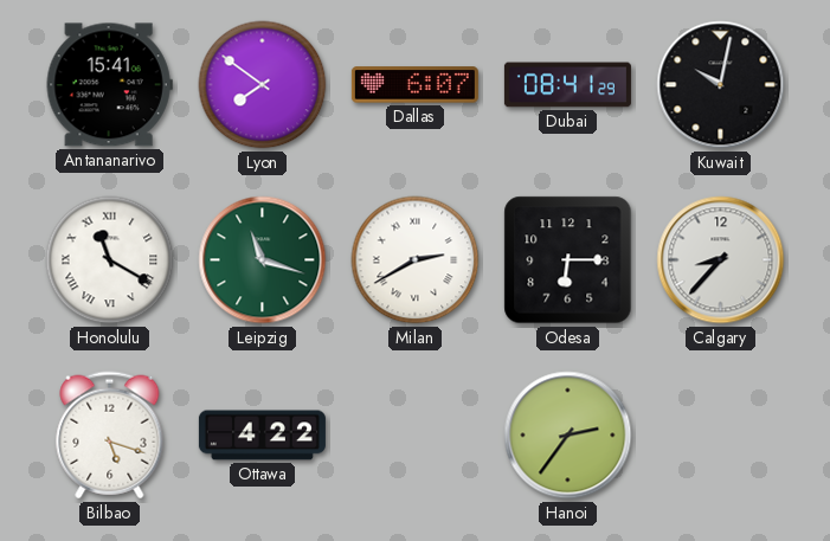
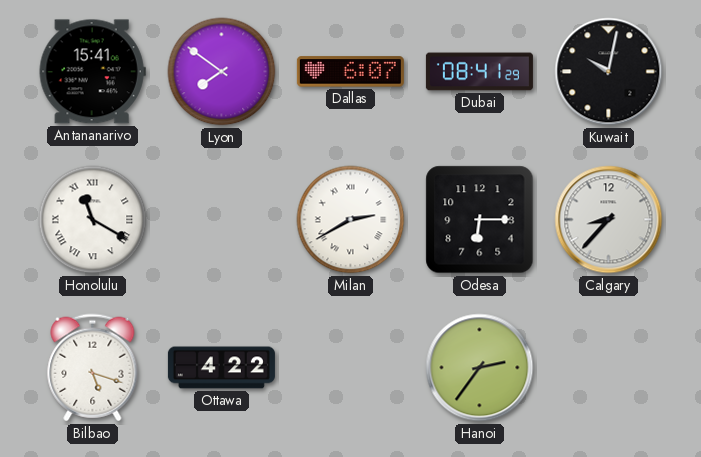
Leipzig: 11:18 -> none (263, 260)
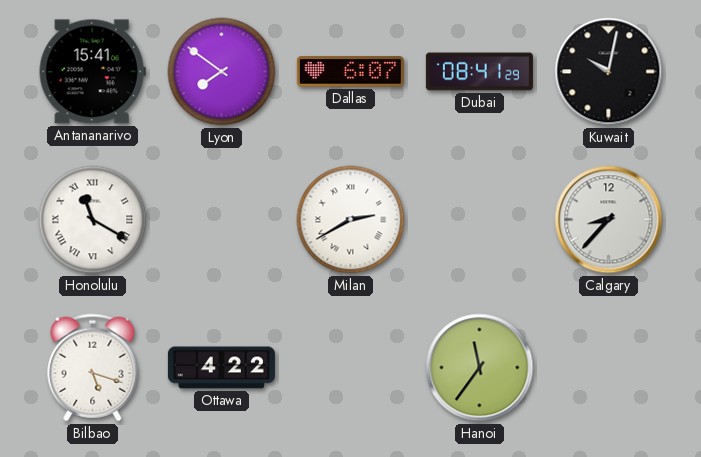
Odesa: 6:15 -> none (480, 220)
Hanoi: 2:36 -> 11:36 (480, 368)
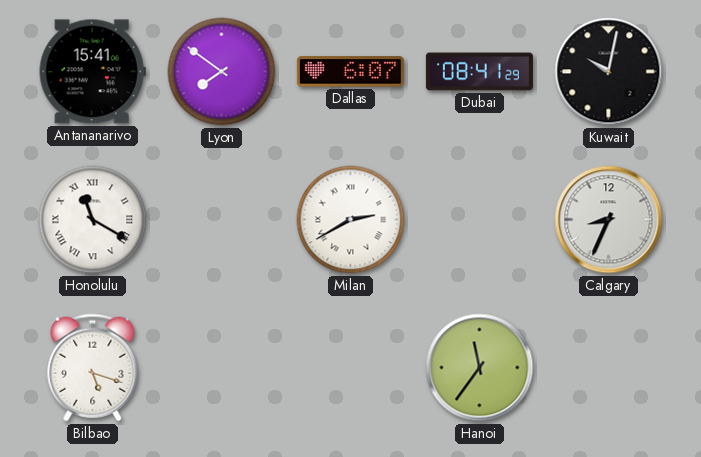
Calgary: 8:37 -> 8:34 (609, 220)
Ottawa: 4:22 -> none (221, 368)
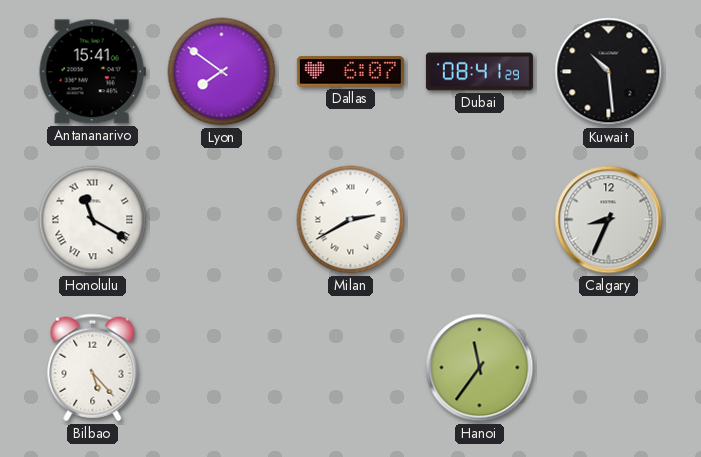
Kuwait: 10:02 -> 10:29 (609, 72)
Bilbao: 5:18 -> 5:23 (93, 368)
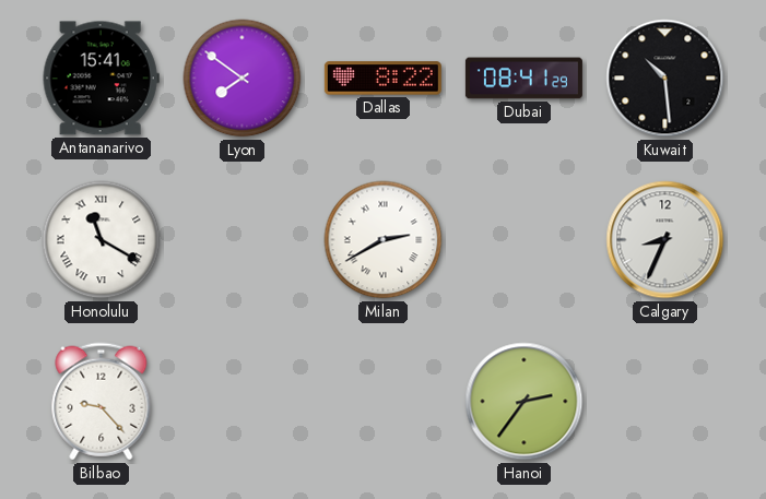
Dallas: 6:07 -> 8:22 (382, 79)
Bilbao: 5:23 -> 9:23 (102, 402)
Hanoi: 11:36 -> 2:36 (525, 402)
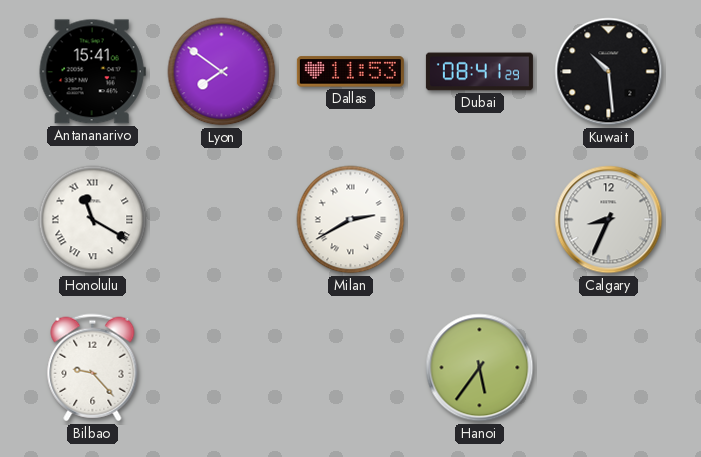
Dallas: 8:22 -> 11:53 (350, 72)
Hanoi: 2:36 -> 5:36 (480, 368)
